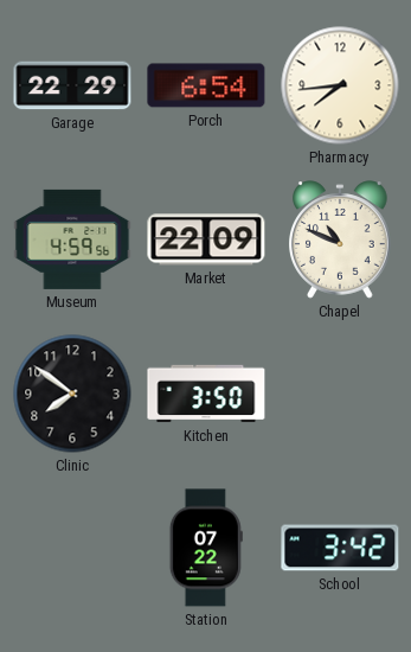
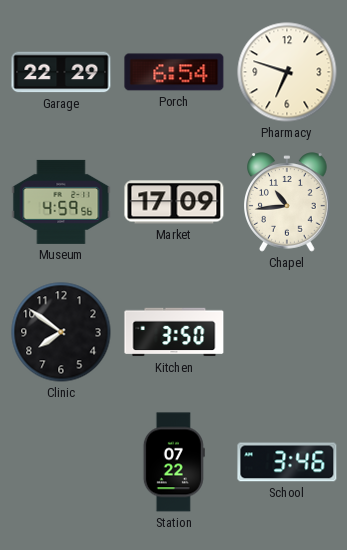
Pharmacy: 7:44 -> 6:48 (287, 72)
Market: 22:09 -> 17:09 (174, 202)
Chapel: 10:49 -> 10:44 (288, 202)
School: 3:42 -> 3:46 (287, 462)
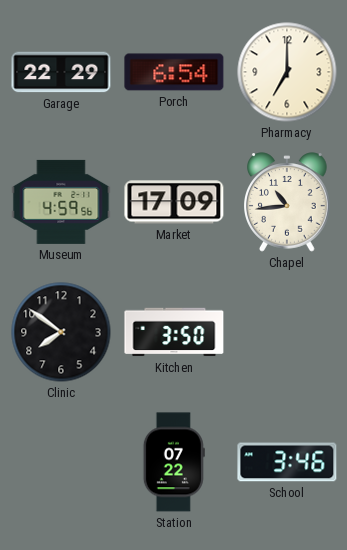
Pharmacy: 6:48 -> 7:00 (287, 72)
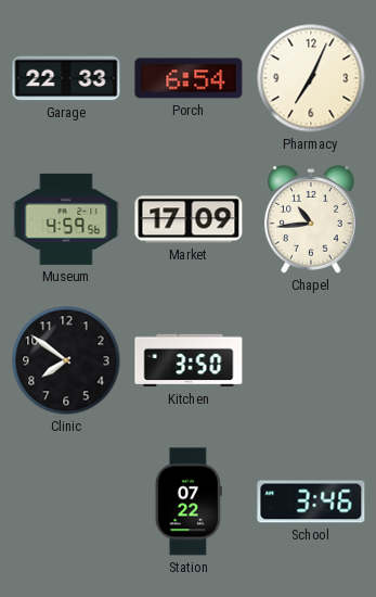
Garage: 22:29 -> 22:33 (66, 78)
Pharmacy: 7:00 -> 7:04 (311, 78)
